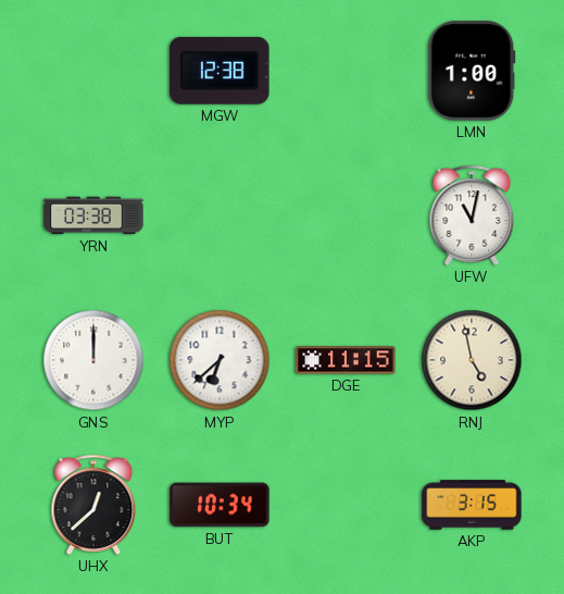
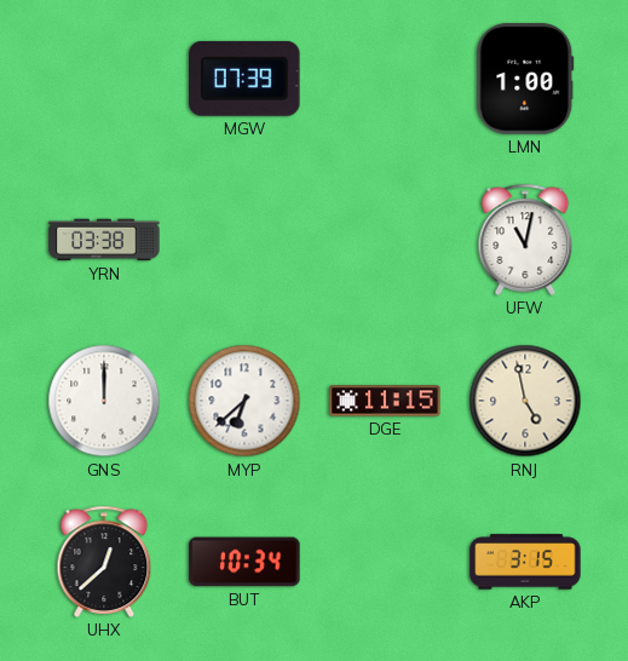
MGW: 12:38 -> 07:39 (244, 79)
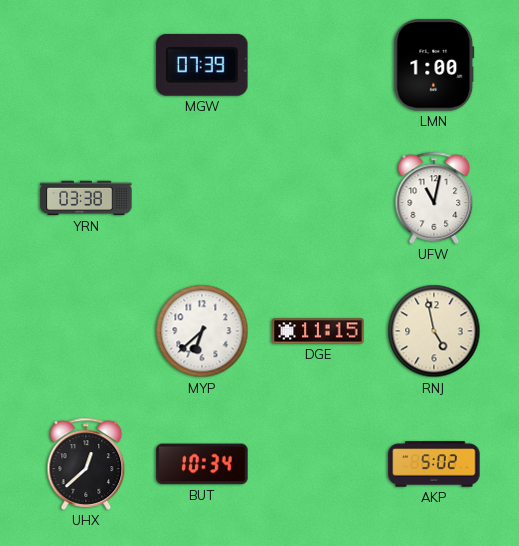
GNS: 12:00 -> none (104, 401)
AKP: 3:15 -> 5:02 (434, 464)
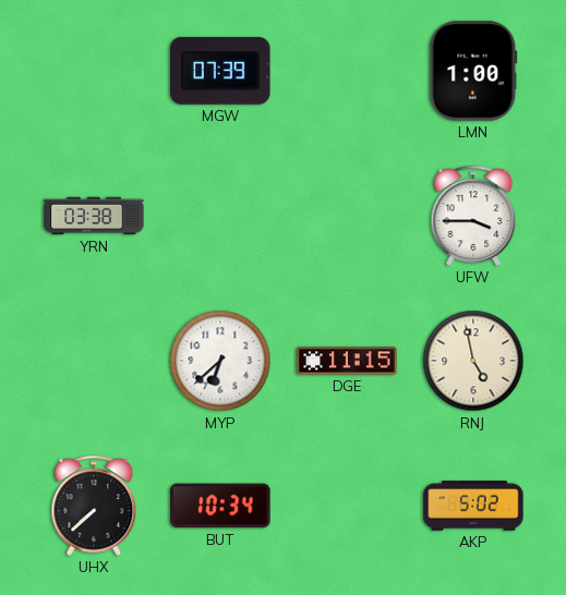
UFW: 11:02 -> 3:45 (473, 216)
UHX: 12:38 -> 7:38 (94, 506)
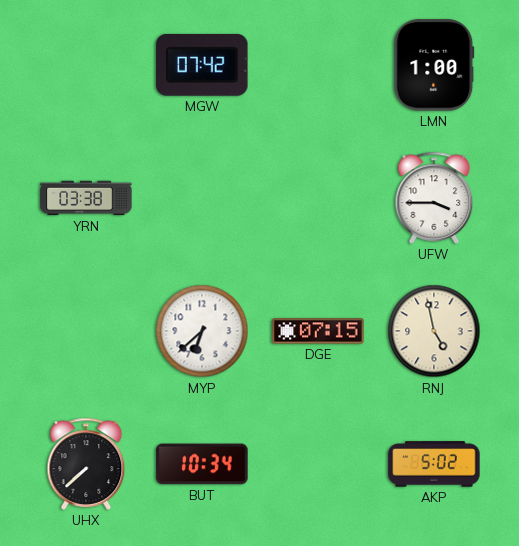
MGW: 07:39 -> 07:42 (202, 65)
DGE: 11:15 -> 07:15 (318, 331)
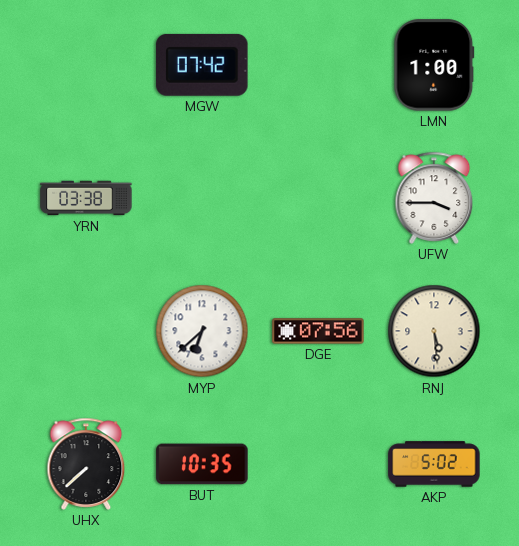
DGE: 07:15 -> 07:56 (318, 331)
RNJ: 4:58 -> 5:29 (434, 331)
BUT: 10:34 -> 10:35 (202, 464)
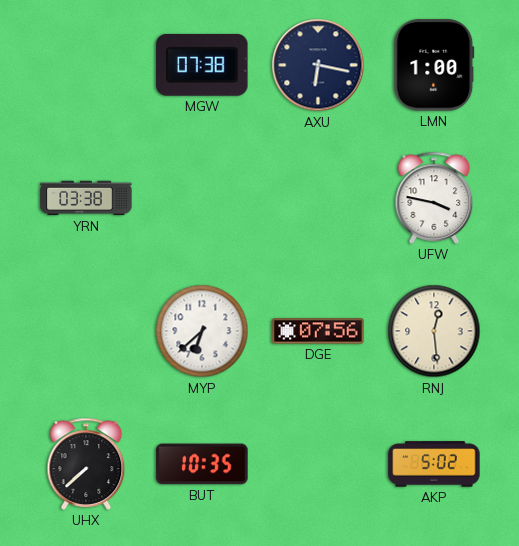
MGW: 07:42 -> 07:38 (202, 65)
AXU: none -> 6:17 (318, 65)
UFW: 3:45 -> 3:47 (434, 198)
RNJ: 5:29 -> 12:29 (434, 331)
